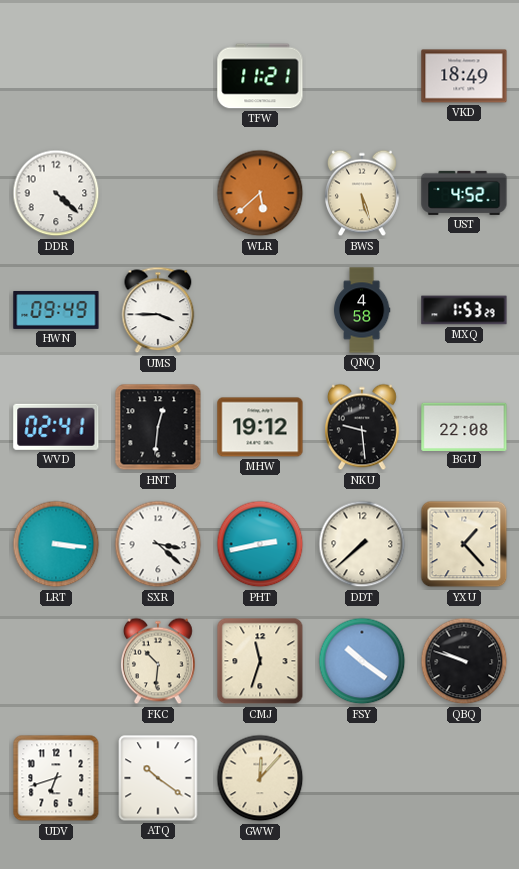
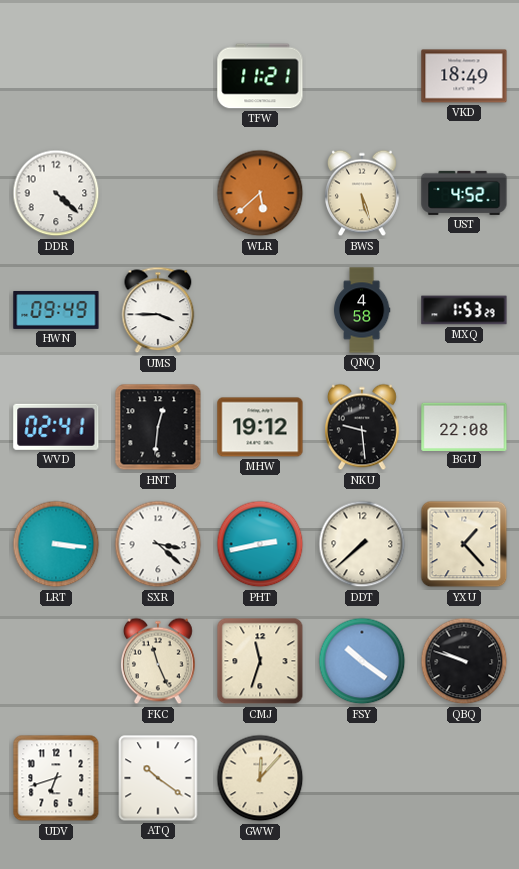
FKC: 10:31 -> 11:26 (159, 661)
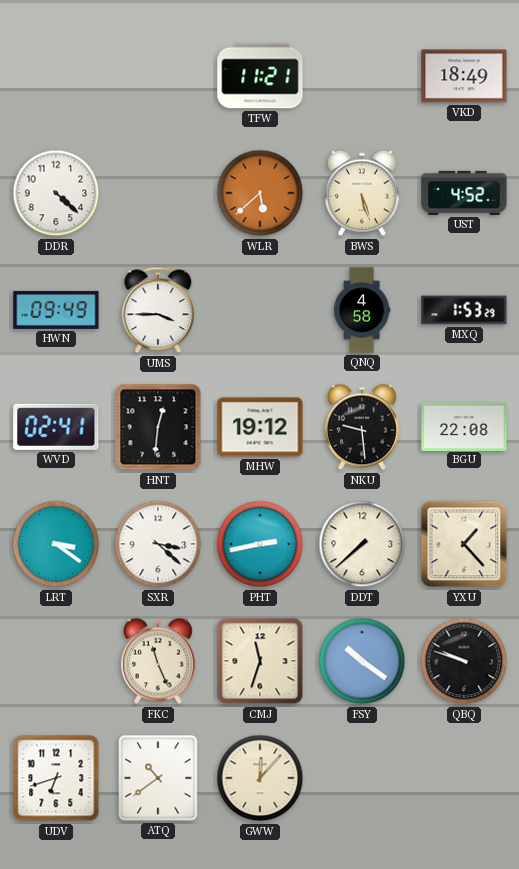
LRT: 3:16 -> 3:21 (56, 544)
ATQ: 10:21 -> 10:39 (158, 778)
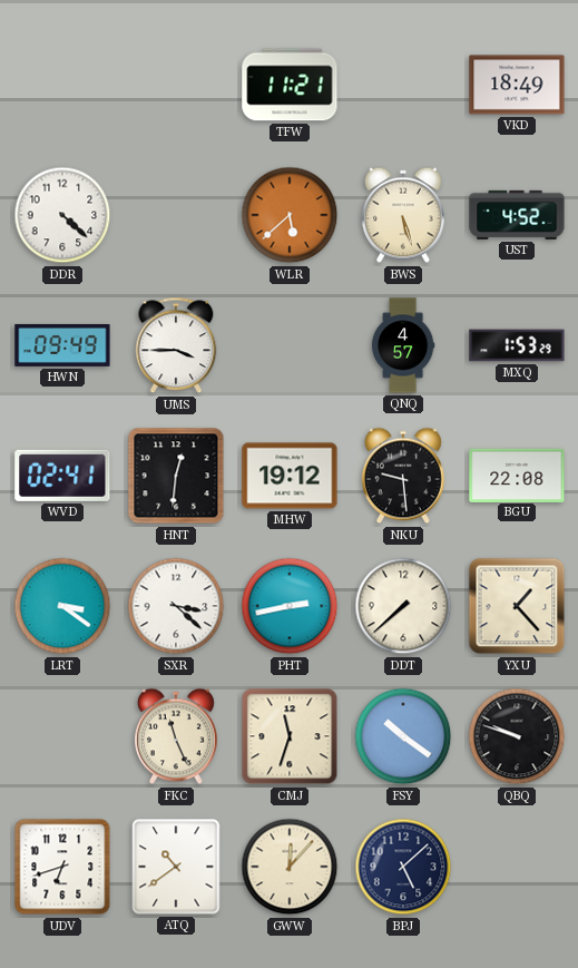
QNQ: 4:58 -> 4:57 (403, 345)
BPJ: none -> 5:08 (403, 867)
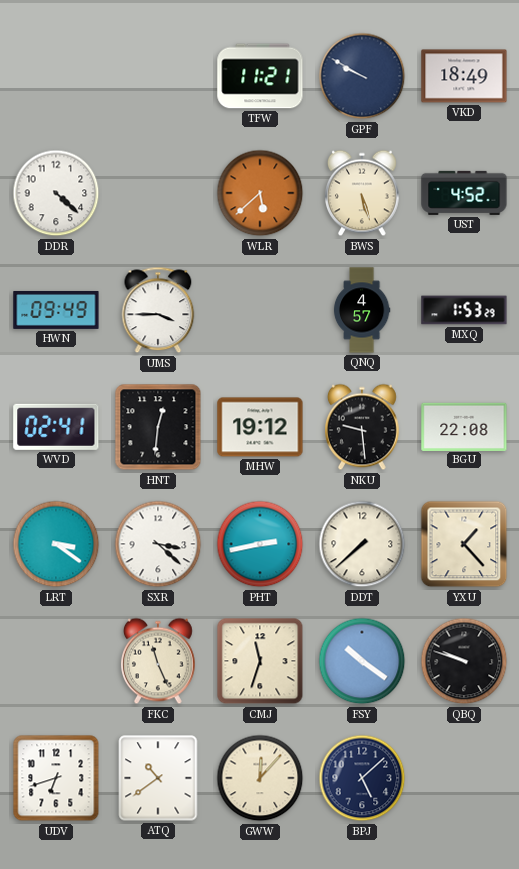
GPF: none -> 9:50 (362, 76)
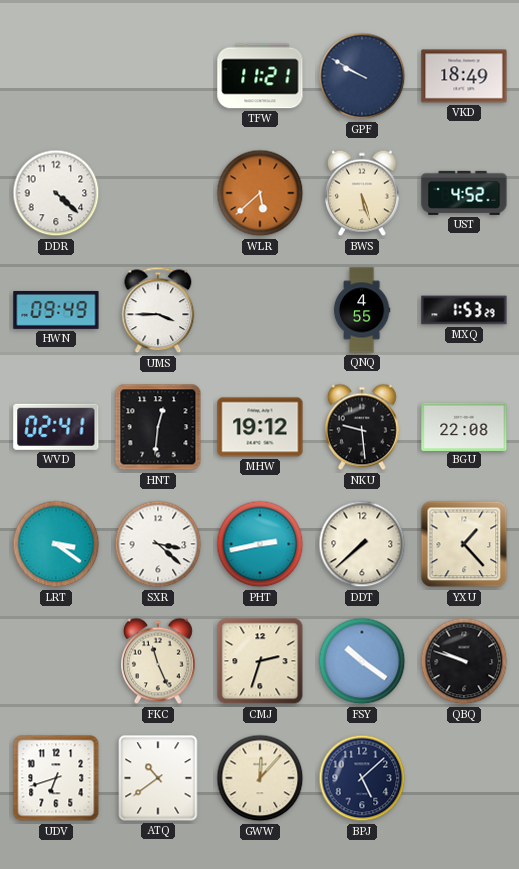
QNQ: 4:57 -> 4:55 (362, 310)
CMJ: 11:33 -> 2:33 (260, 661)
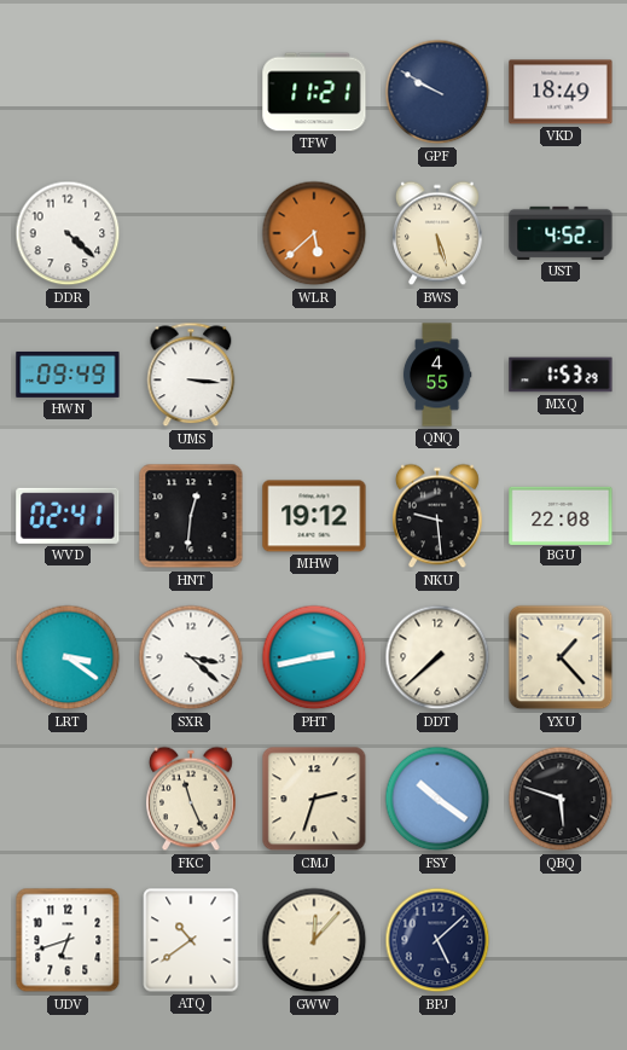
UMS: 3:45 -> 3:16 (191, 375)
QBQ: 9:48 -> 5:48 (561, 799)
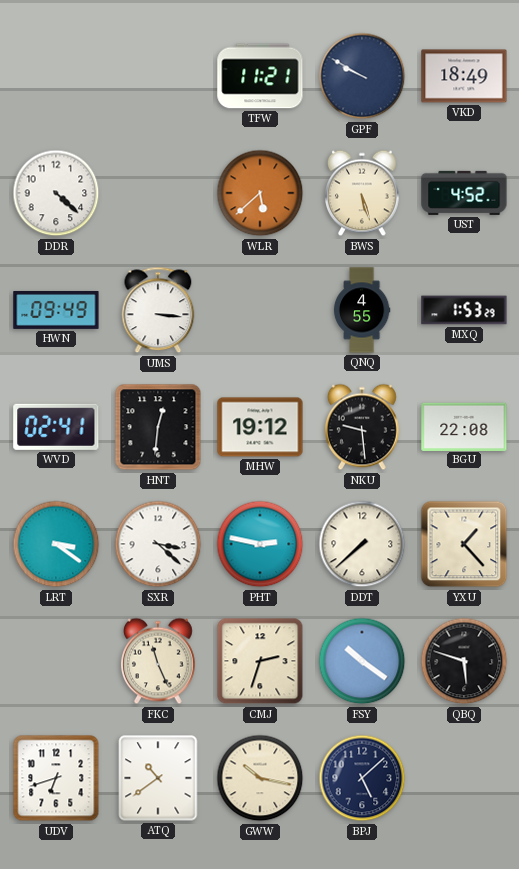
PHT: 2:43 -> 2:47 (260, 544)
GWW: 12:07 -> 10:17 (260, 778)
